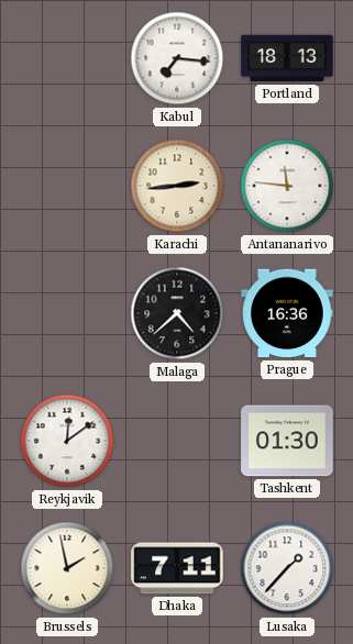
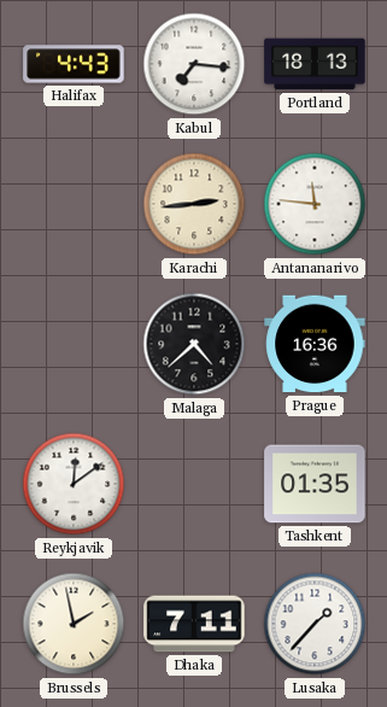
Halifax: none -> 4:43 (74, 64)
Tashkent: 01:30 -> 01:35 (315, 484)
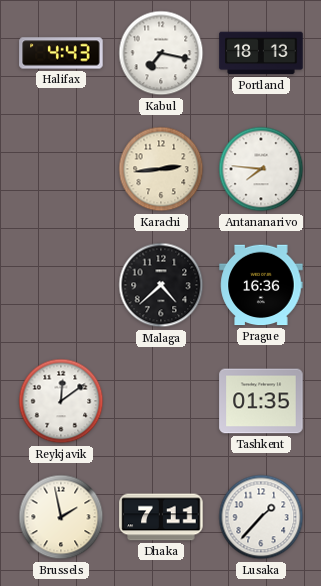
Kabul: 7:16 -> 7:17 (161, 53)
Antananarivo: 11:46 -> 7:46 (261, 169)
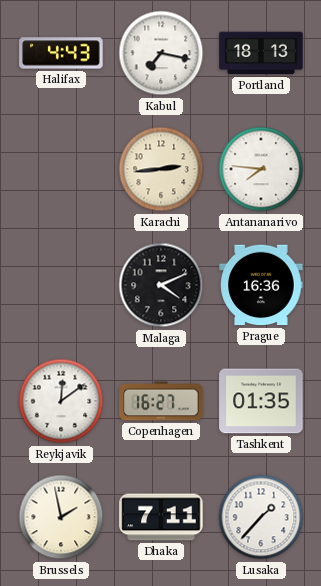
Malaga: 4:38 -> 4:11 (161, 285)
Copenhagen: none -> 16:27 (161, 401)
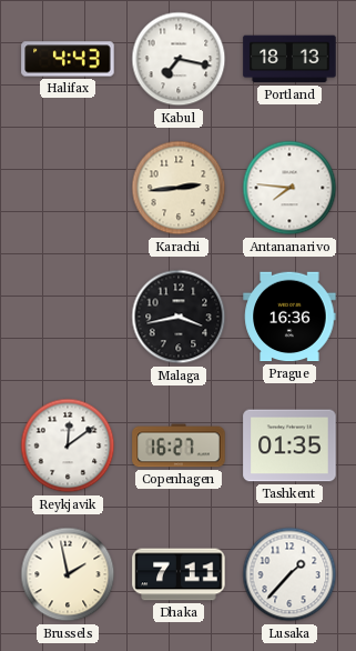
Malaga: 4:11 -> 3:43 (179, 317)
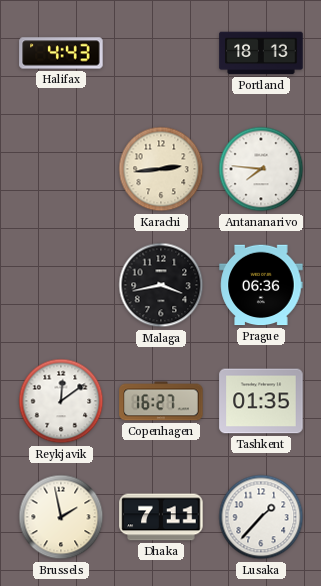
Kabul: 7:17 -> none (179, 59)
Prague: 16:36 -> 06:36 (261, 285)
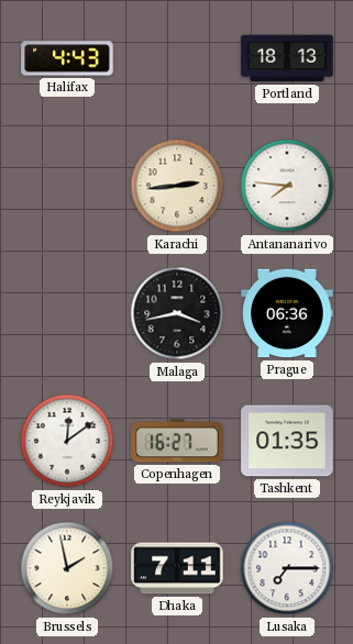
Lusaka: 1:37 -> 7:15 (287, 568)
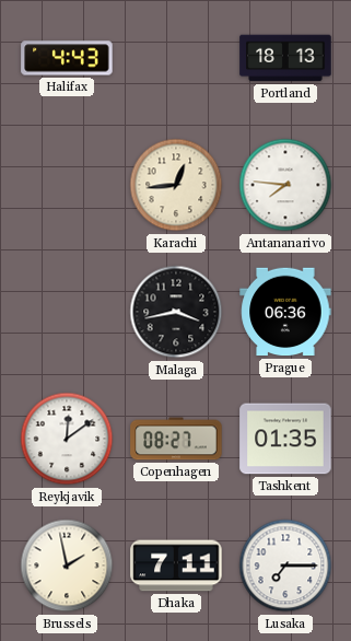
Karachi: 2:44 -> 12:44 (176, 185)
Copenhagen: 16:27 -> 08:27 (176, 439)
